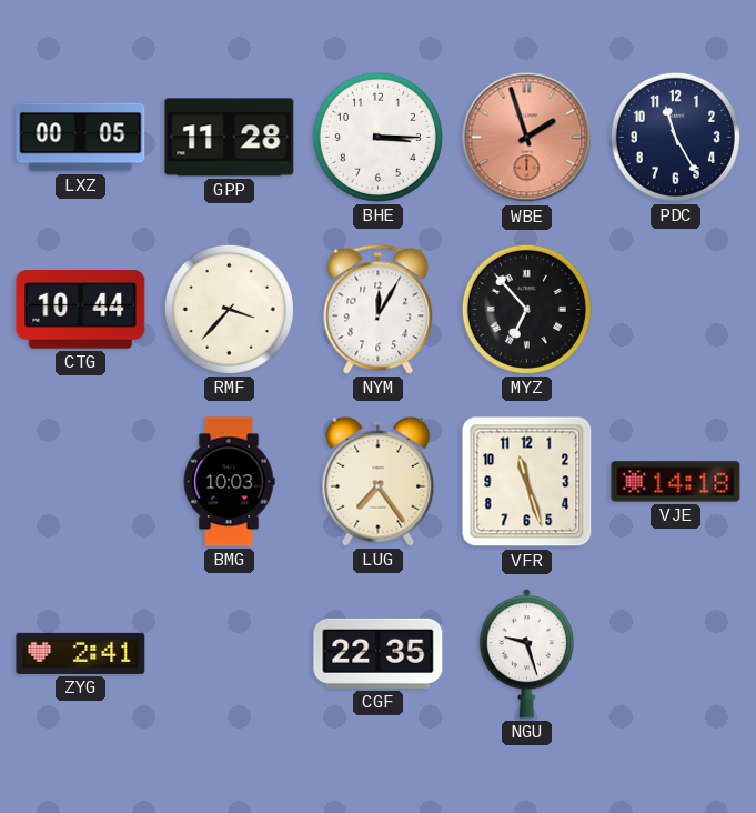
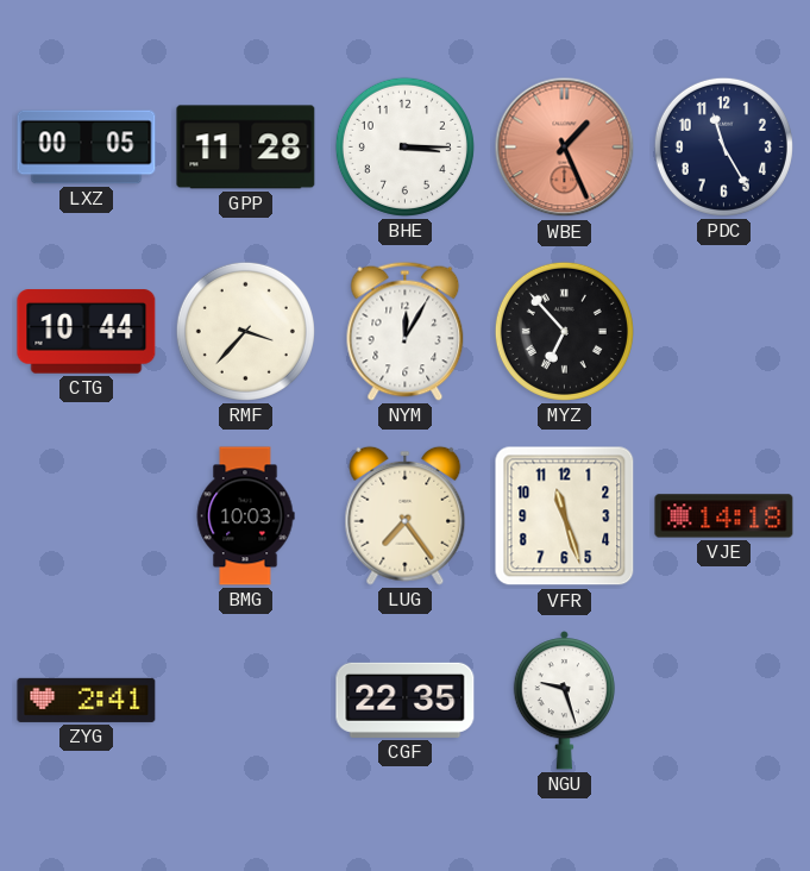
WBE: 1:57 -> 1:26 (565, 148)
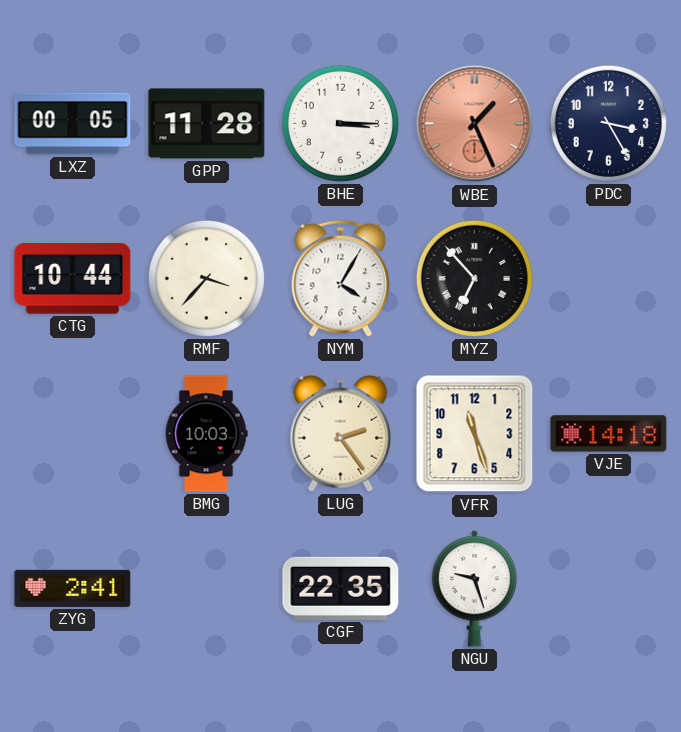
PDC: 11:25 -> 3:25 (608, 123)
NYM: 12:05 -> 4:05 (341, 278)
LUG: 7:24 -> 2:24 (341, 433)
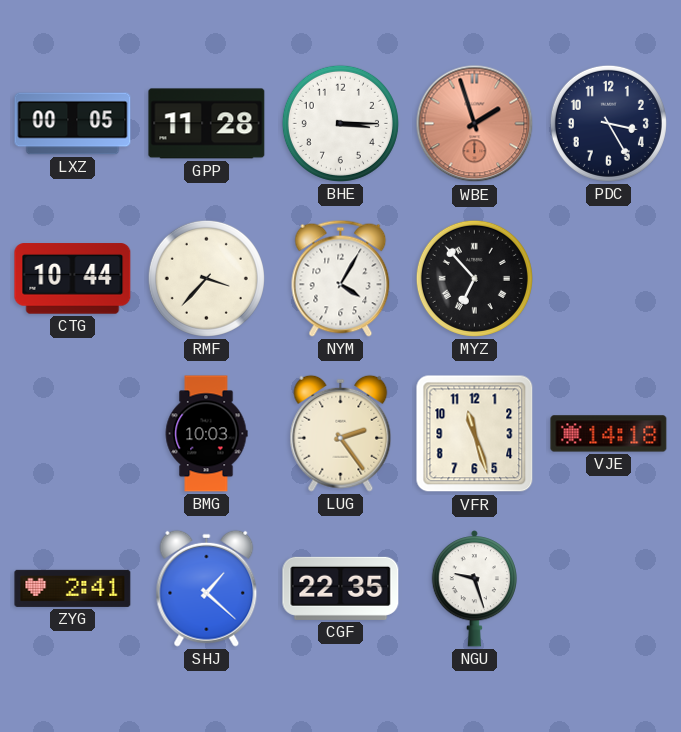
WBE: 1:26 -> 1:57 (475, 124)
SHJ: none -> 1:22 (207, 588)
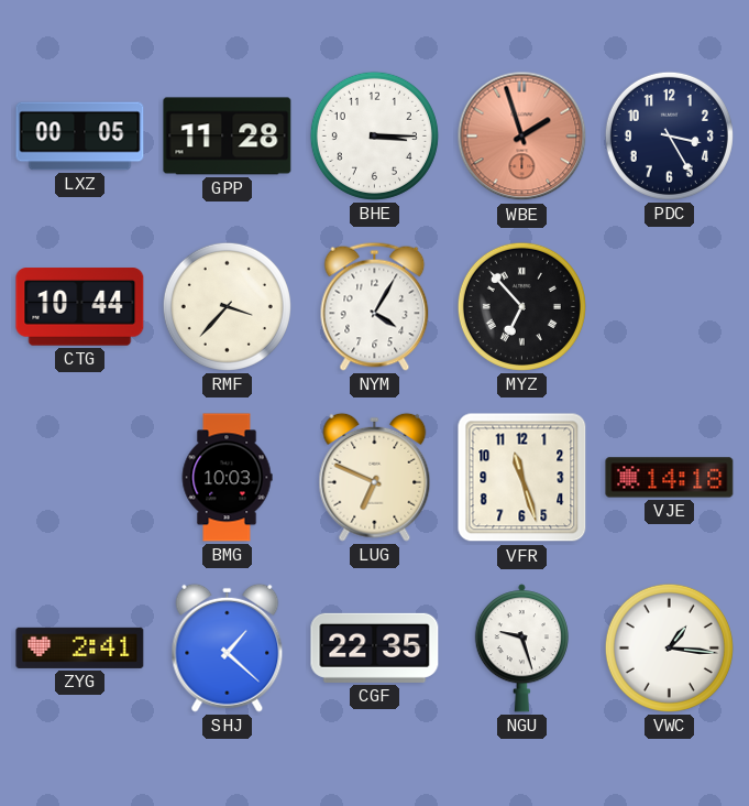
LUG: 2:24 -> 6:49 (375, 477)
VWC: none -> 1:16 (669, 647)
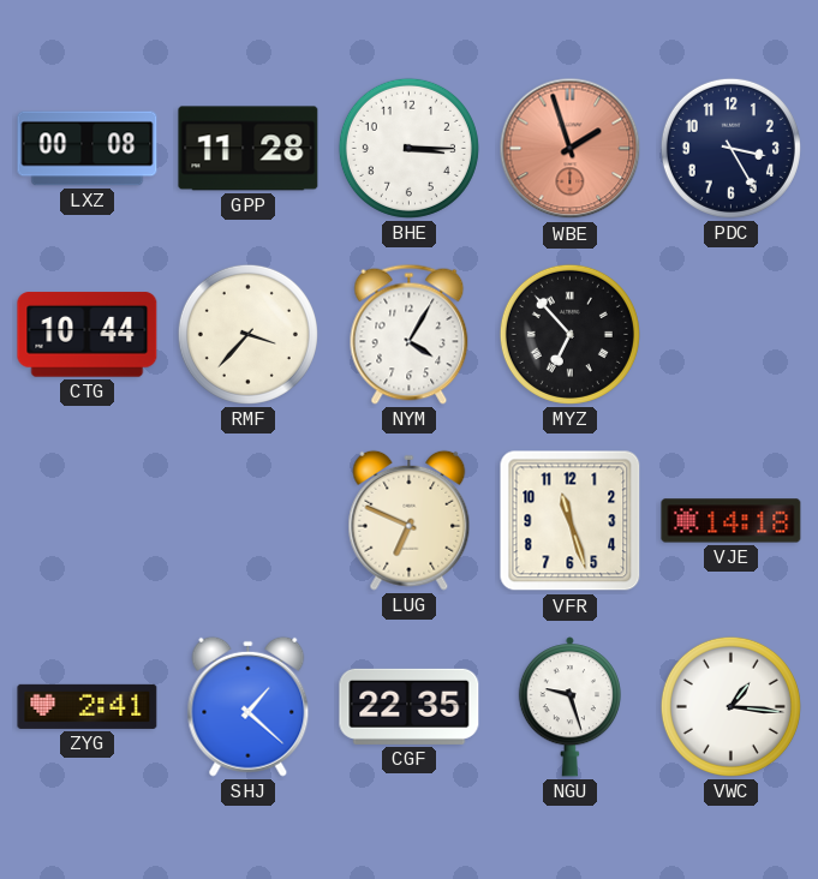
LXZ: 00:05 -> 00:08 (88, 149)
BMG: 10:03 -> none (227, 478)
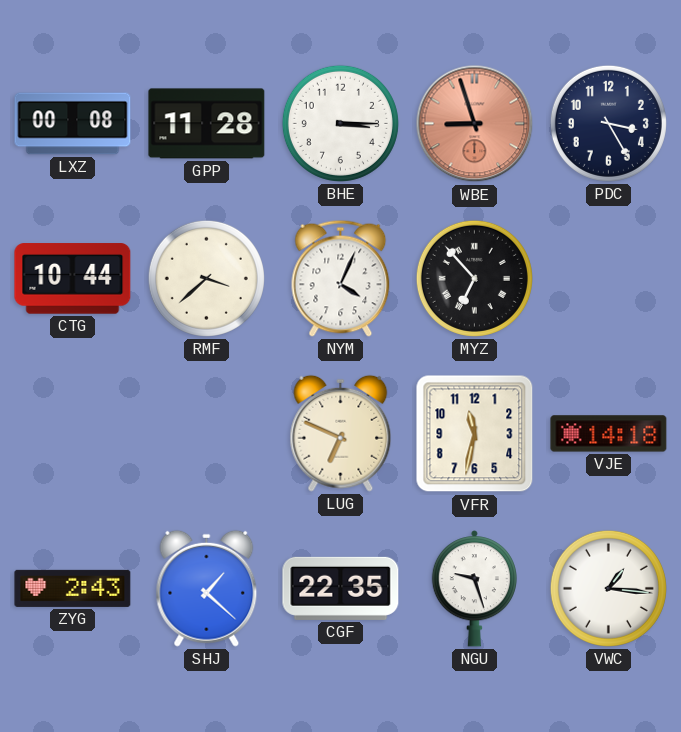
WBE: 1:57 -> 8:57 (475, 124)
RMF: 3:37 -> 3:38 (206, 278)
NYM: 4:05 -> 4:04 (341, 278)
VFR: 11:27 -> 11:32 (475, 434)
ZYG: 2:41 -> 2:43 (73, 588)
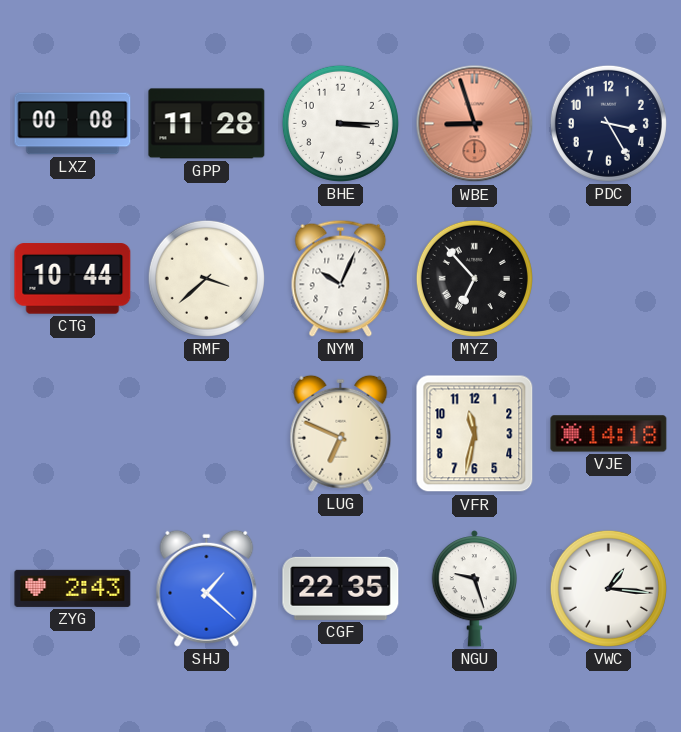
NYM: 4:04 -> 10:04 (341, 278)
